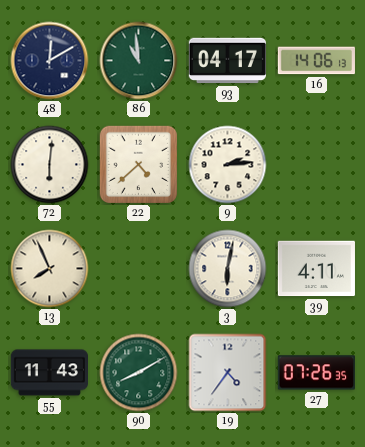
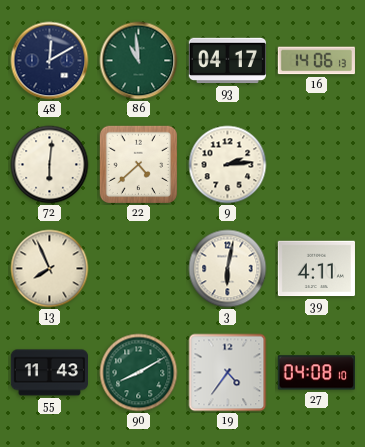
27: 07:26 -> 04:08 (316, 373)
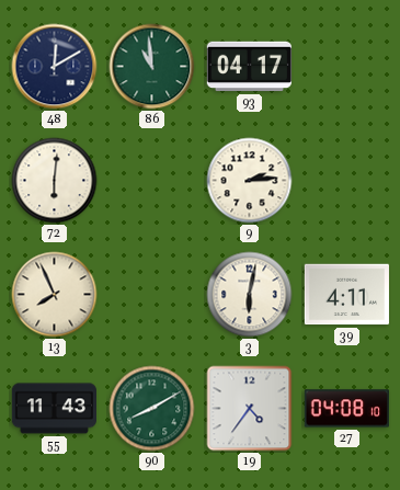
16: 14:06 -> none (316, 61)
22: 4:38 -> none (139, 165)
